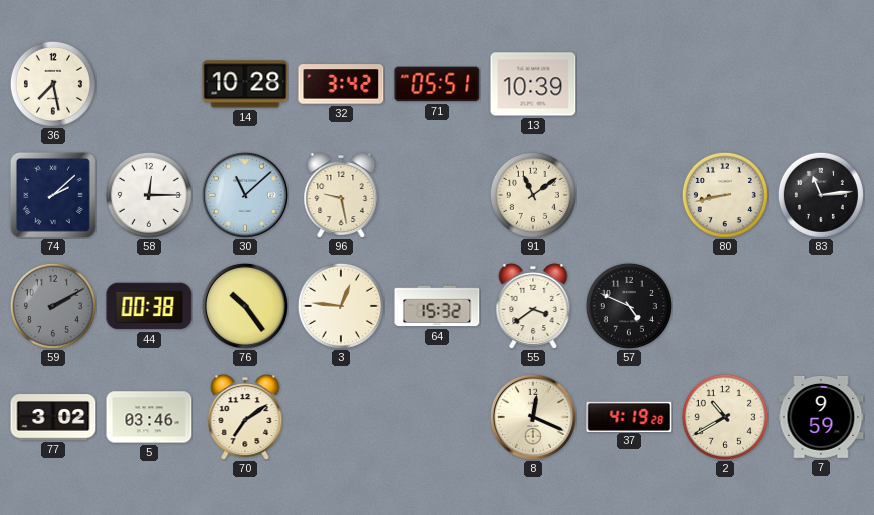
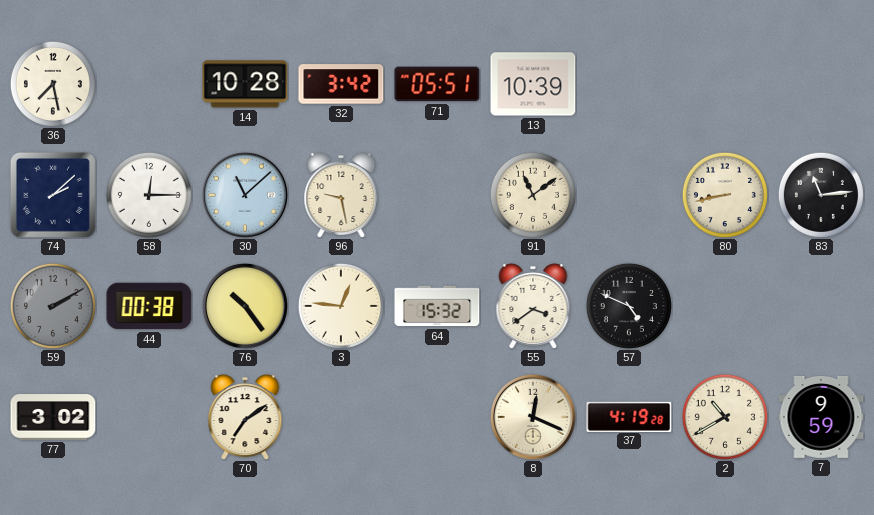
5: 03:46 -> none (149, 417)
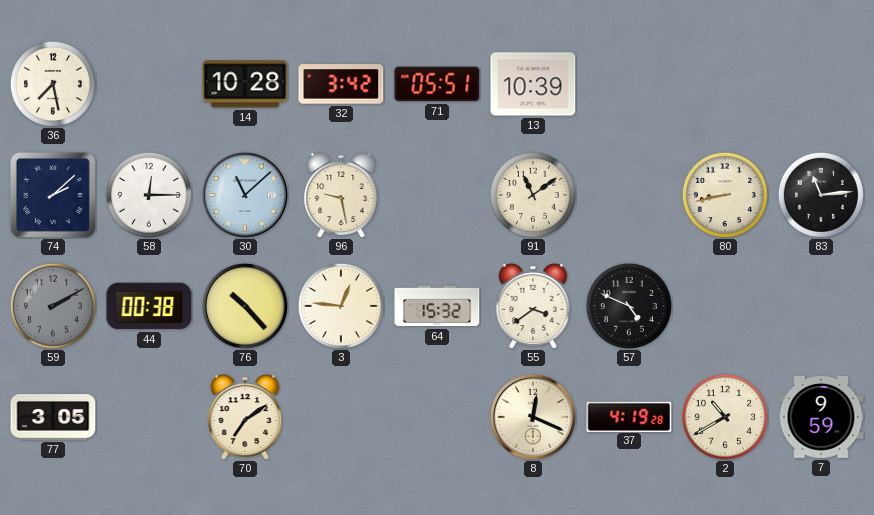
76: 10:24 -> 10:23 (245, 306)
77: 3:02 -> 3:05 (53, 417)
